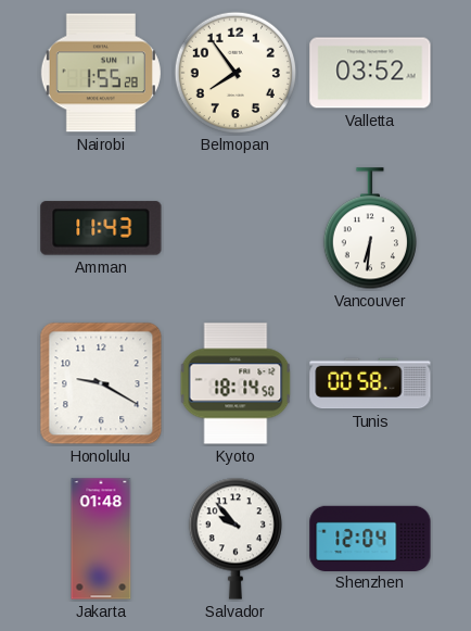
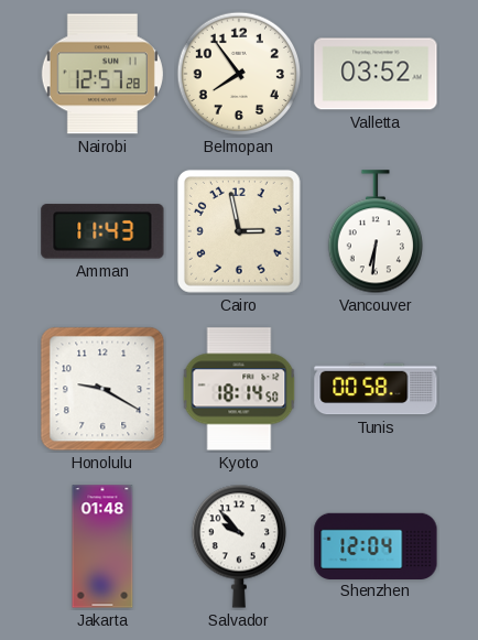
Nairobi: 1:55 -> 12:57 (102, 74)
Cairo: none -> 2:58 (239, 231)
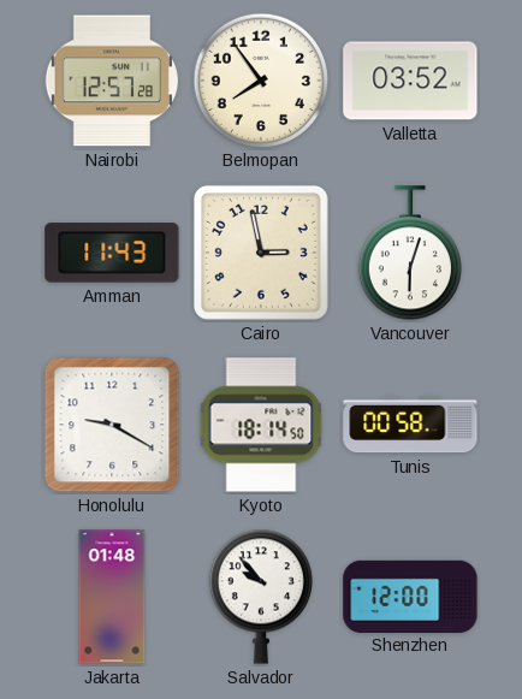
Vancouver: 6:31 -> 6:03 (410, 254)
Shenzhen: 12:04 -> 12:00 (410, 596)
